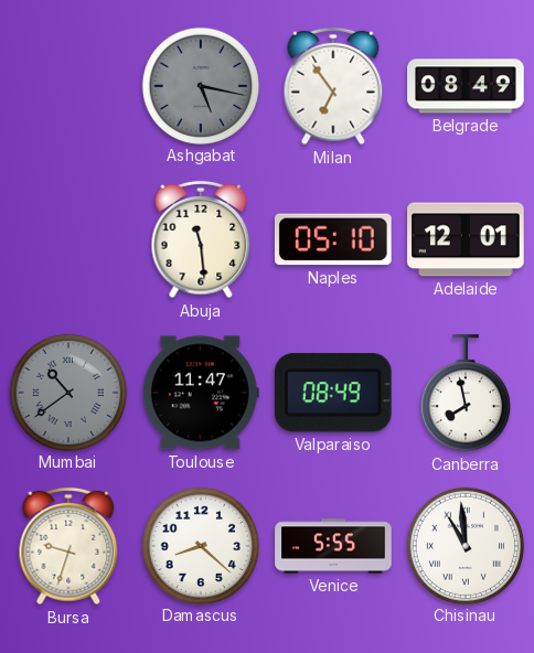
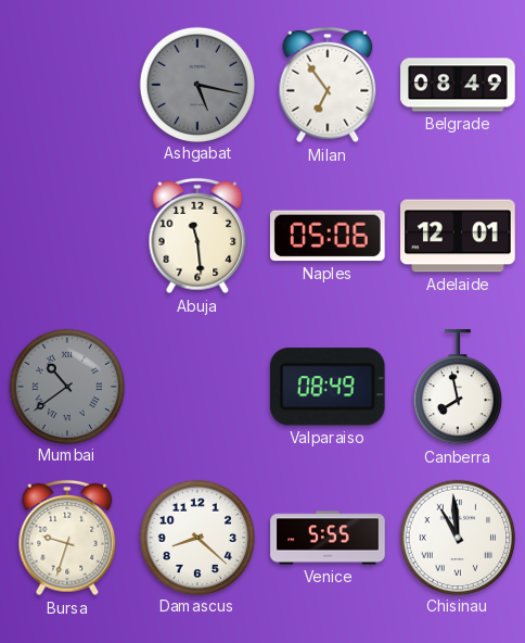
Naples: 05:10 -> 05:06 (329, 236)
Toulouse: 11:47 -> none (201, 393)
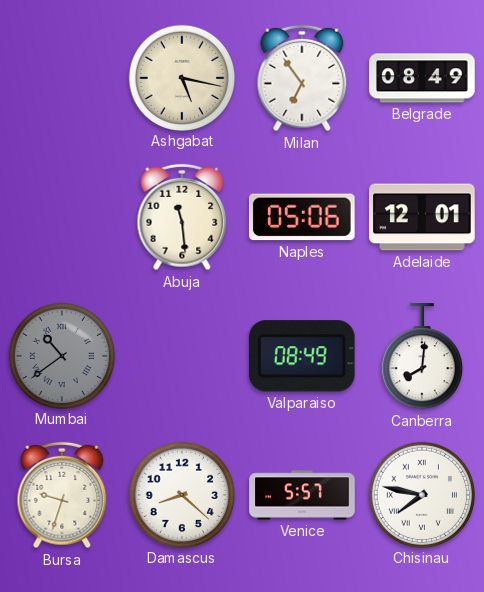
Ashgabat dial: grey -> cream (181, 77)
Canberra: 7:58 -> 8:01 (422, 357)
Venice: 5:55 -> 5:57 (302, 495)
Chisinau: 10:59 -> 7:47 (421, 494)
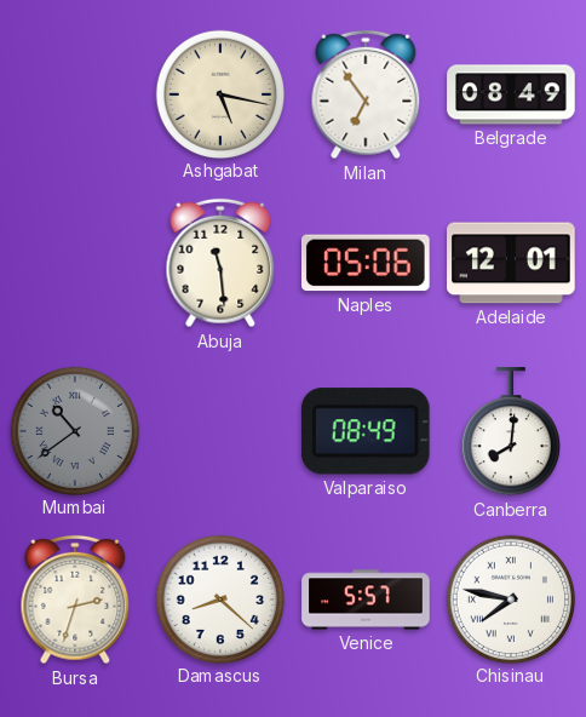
Bursa: 9:33 -> 2:33 (75, 600)
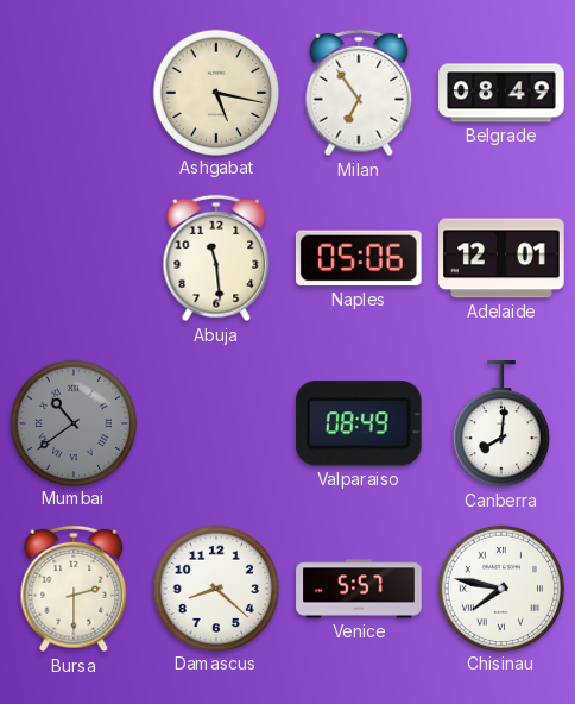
Bursa: 2:33 -> 2:30 (74, 589)
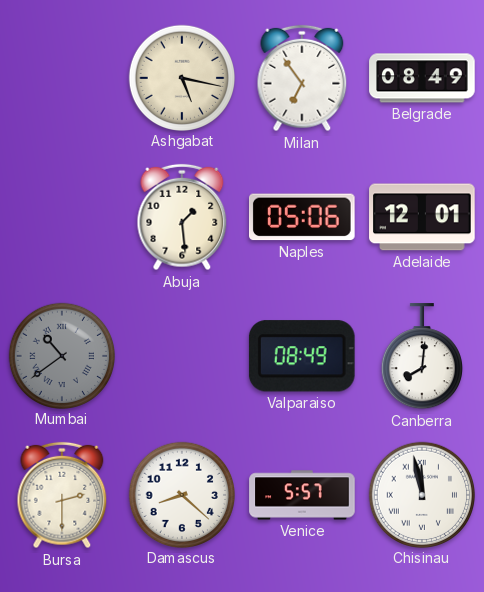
Abuja: 11:29 -> 1:29 (182, 217)
Chisinau: 7:47 -> 11:58 (421, 494)
